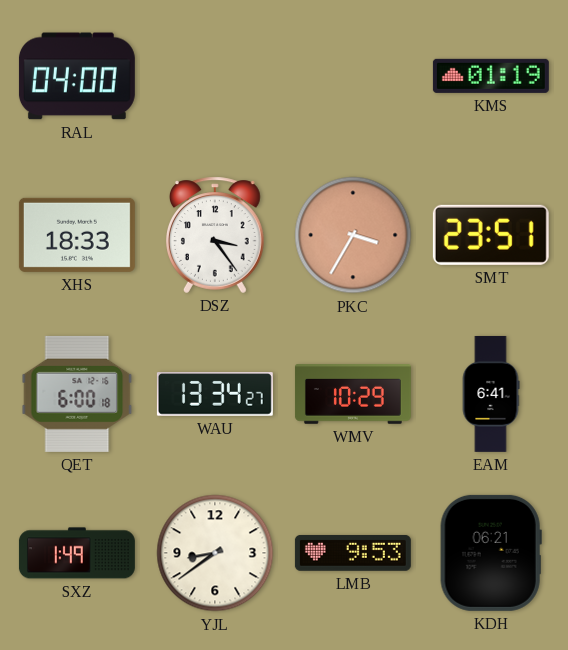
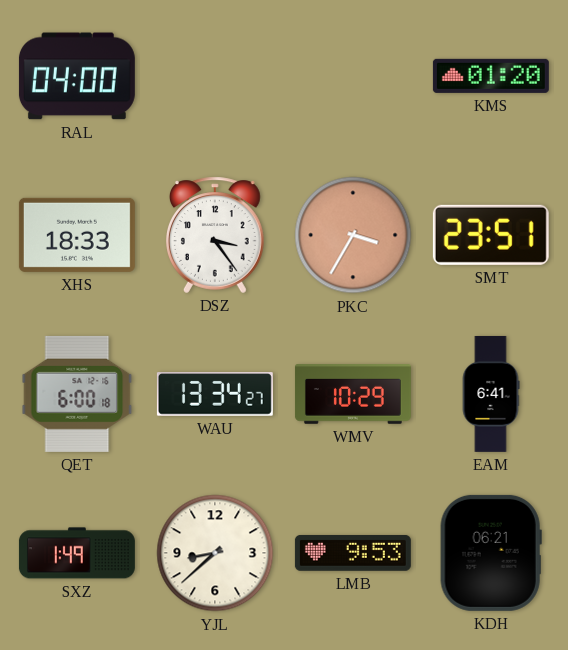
KMS: 01:19 -> 01:20 (491, 76)
YJL: 8:39 -> 8:38 (215, 553)
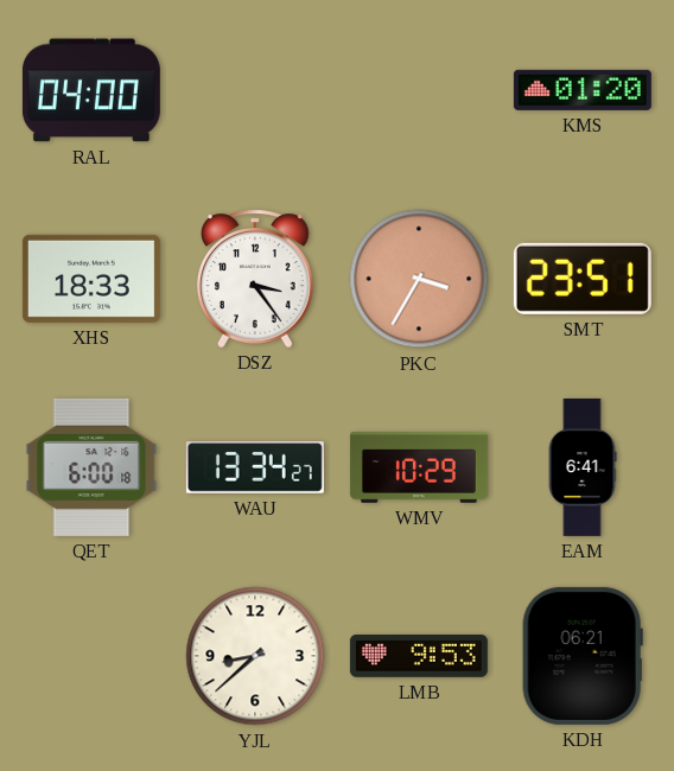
SXZ: 1:49 -> none (77, 553)
